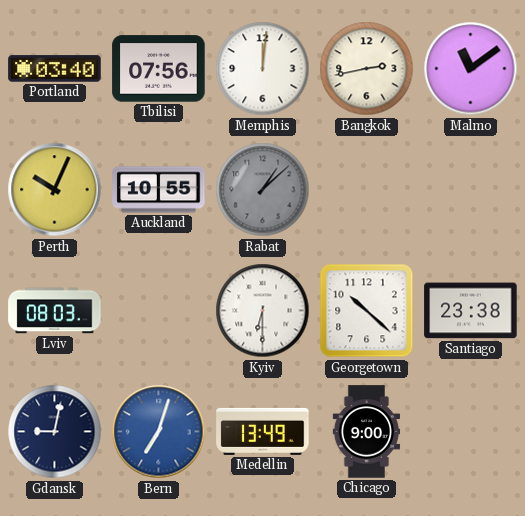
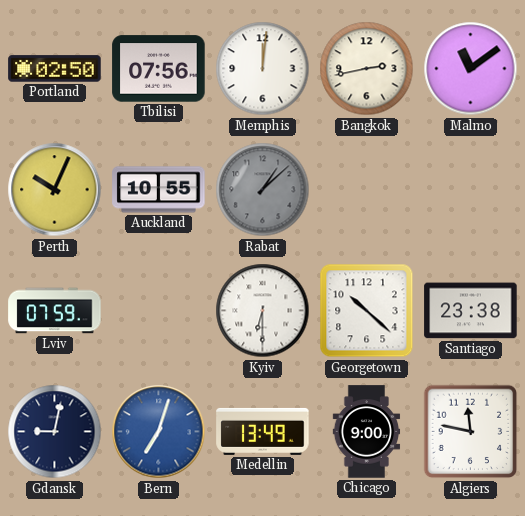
Portland: 03:40 -> 02:50 (55, 69)
Lviv: 08:03 -> 07:59 (55, 311)
Algiers: none -> 11:47 (471, 432)
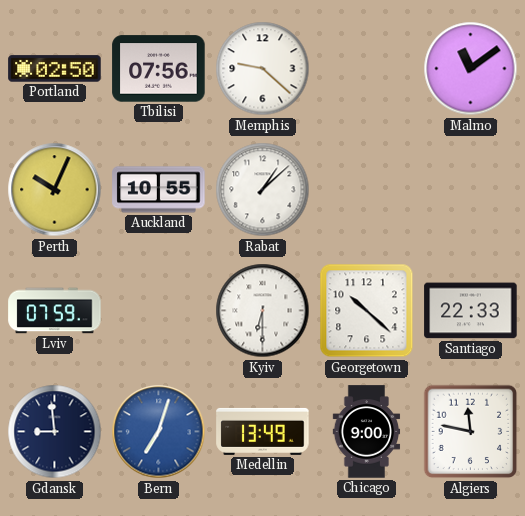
Memphis: 12:01 -> 9:22 (263, 69)
Bangkok: 2:43 -> none (367, 69)
Rabat dial: grey -> white (263, 190)
Santiago: 23:38 -> 22:33 (471, 311)
Gdansk: 9:02 -> 8:59 (55, 432)
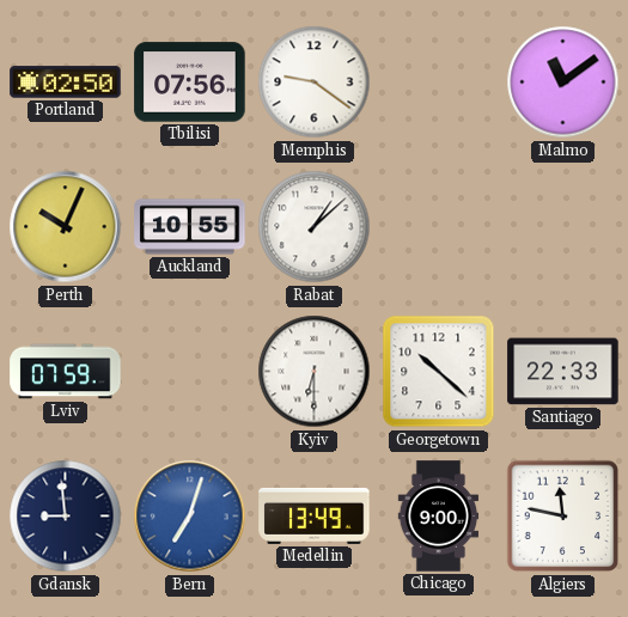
Memphis: 9:22 -> 9:21 (315, 83)
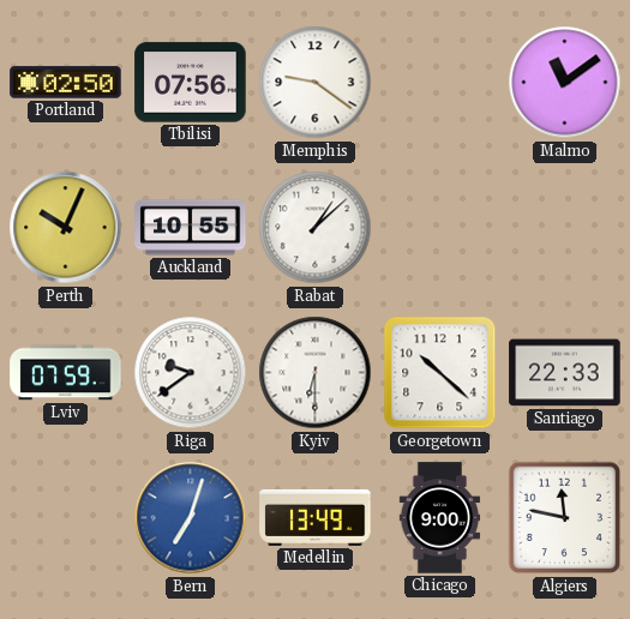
Riga: none -> 9:39 (191, 373)
Gdansk: 8:59 -> none (66, 517)
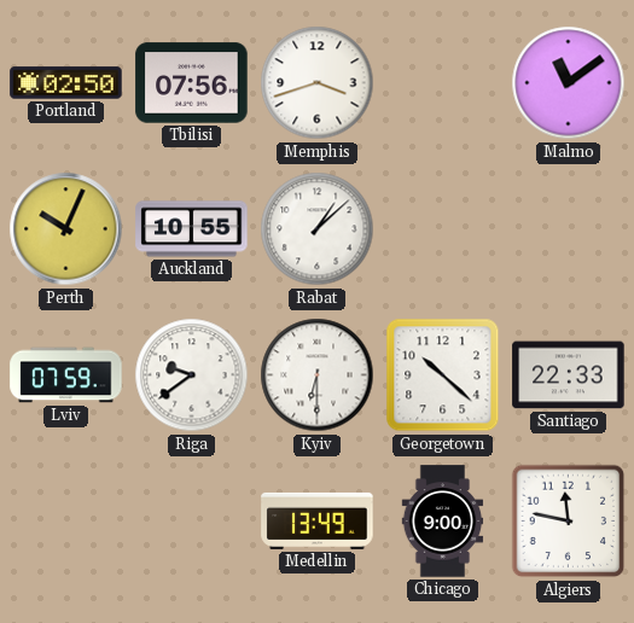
Memphis: 9:21 -> 3:42 (318, 83)
Bern: 7:03 -> none (191, 518)
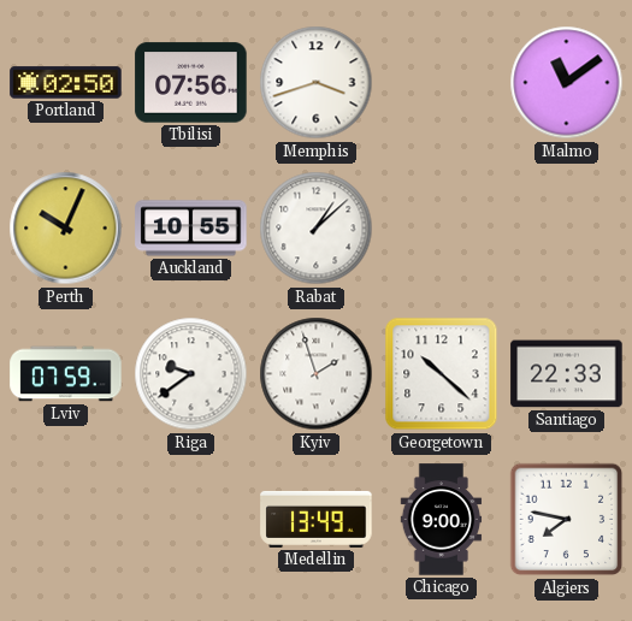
Kyiv: 6:30 -> 1:57 (317, 374)
Algiers: 11:47 -> 7:47 (567, 520)
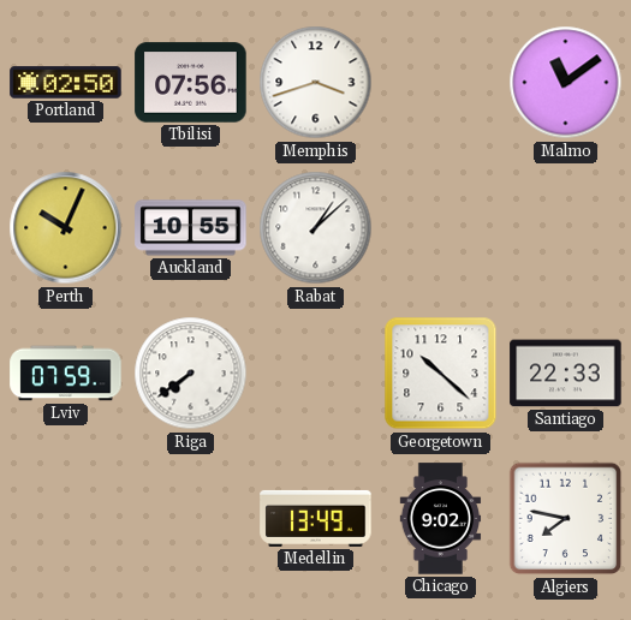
Riga: 9:39 -> 7:39 (191, 374)
Kyiv: 1:57 -> none (317, 374)
Chicago: 9:00 -> 9:02 (441, 519)
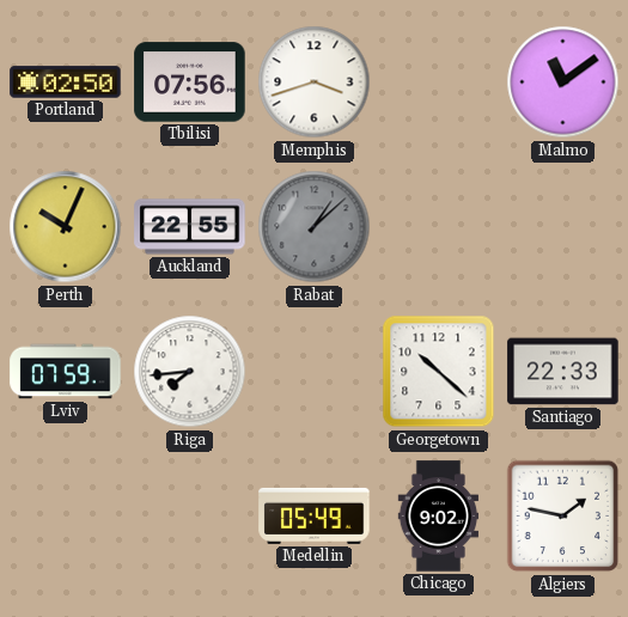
Auckland: 10:55 -> 22:55 (190, 227)
Rabat dial: white -> grey (315, 227)
Riga: 7:39 -> 7:44 (190, 372)
Medellin: 13:49 -> 05:49 (315, 515)
Algiers: 7:47 -> 1:47 (563, 517)
